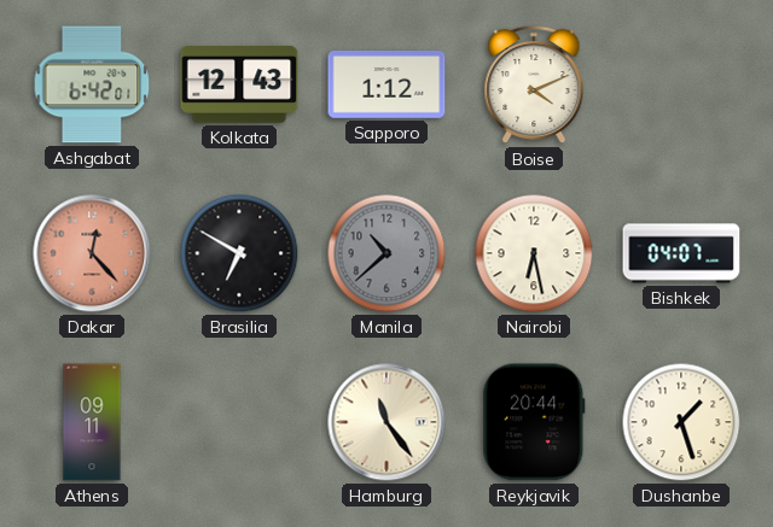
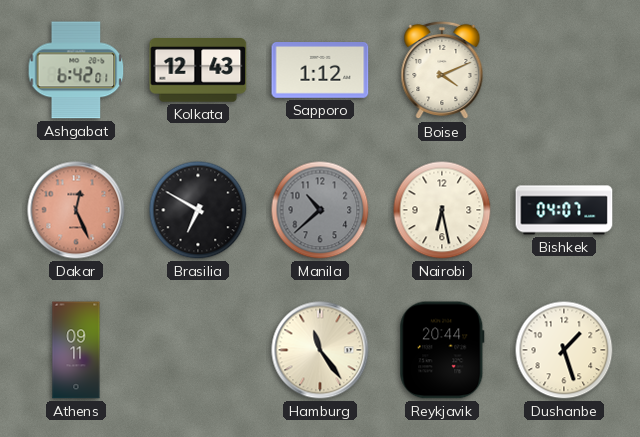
Dakar: 12:23 -> 12:26 (76, 210)
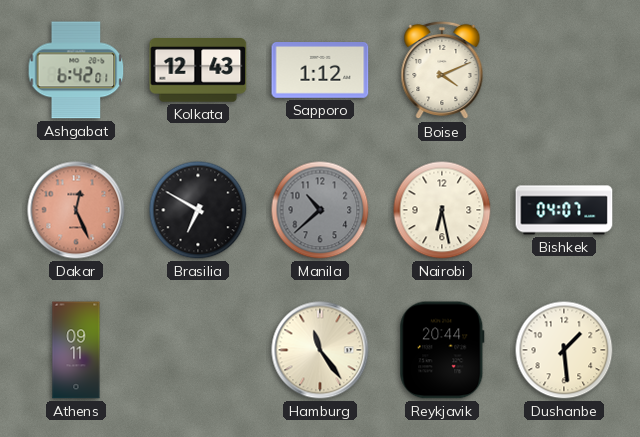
Dushanbe: 1:27 -> 1:29 (564, 350)
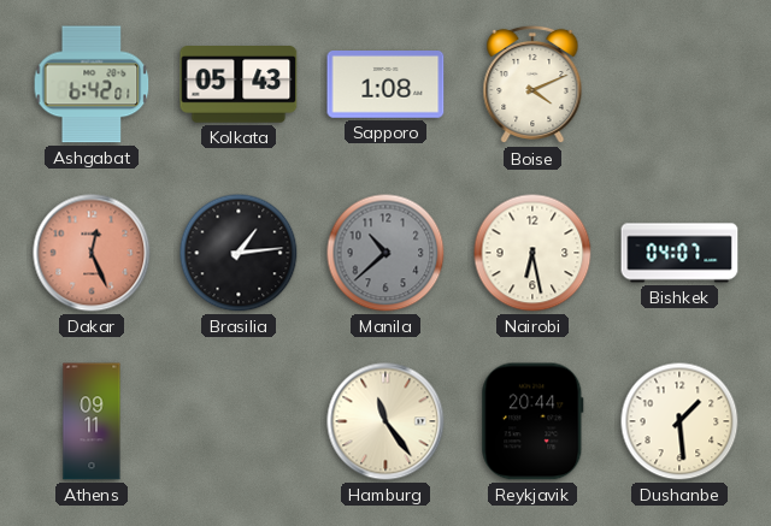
Kolkata: 12:43 -> 05:43 (239, 85)
Sapporo: 1:12 -> 1:08 (385, 85)
Brasilia: 6:50 -> 1:14 (239, 253)
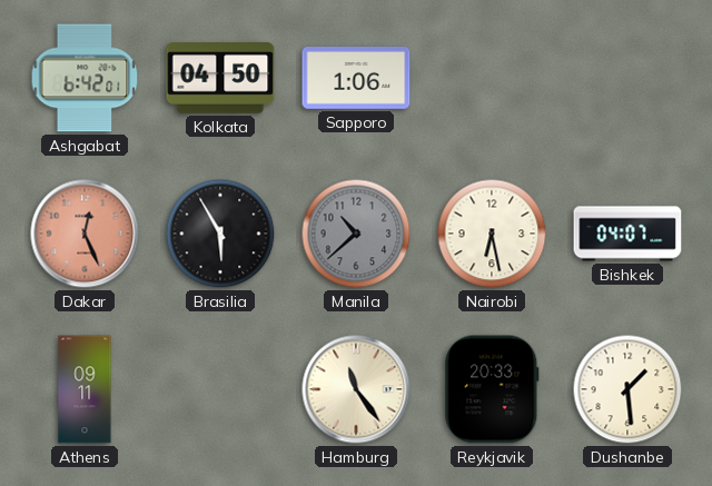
Kolkata: 05:43 -> 04:50 (220, 79)
Sapporo: 1:08 -> 1:06 (356, 79)
Boise: 4:11 -> none (532, 84)
Brasilia: 1:14 -> 5:55 (220, 234)
Reykjavik: 20:44 -> 20:33 (492, 389)
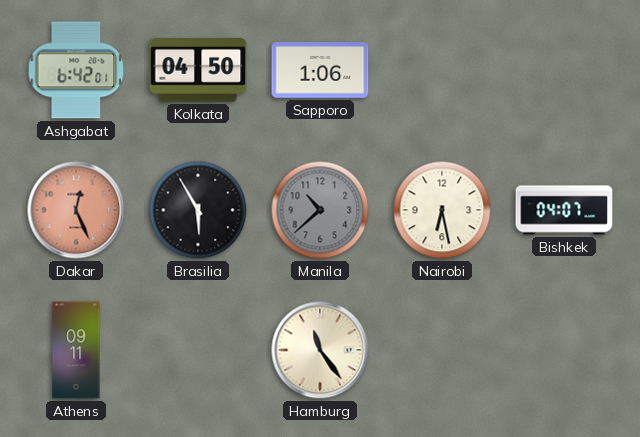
Reykjavik: 20:33 -> none (492, 389)
Dushanbe: 1:29 -> none (627, 389)
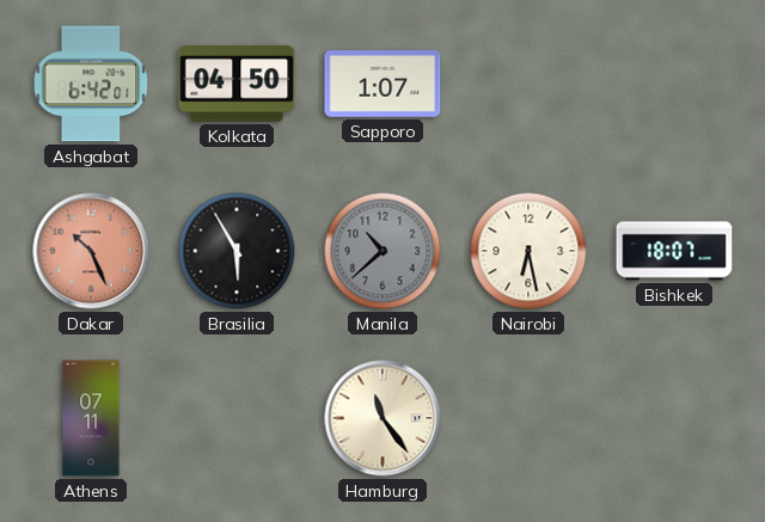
Sapporo: 1:06 -> 1:07 (382, 85)
Dakar: 12:26 -> 10:26 (91, 251)
Bishkek: 04:07 -> 18:07 (674, 251)
Athens: 09:11 -> 07:11 (91, 418)
